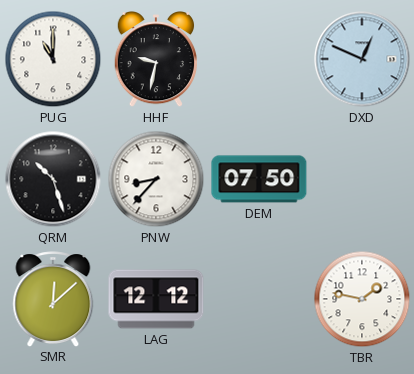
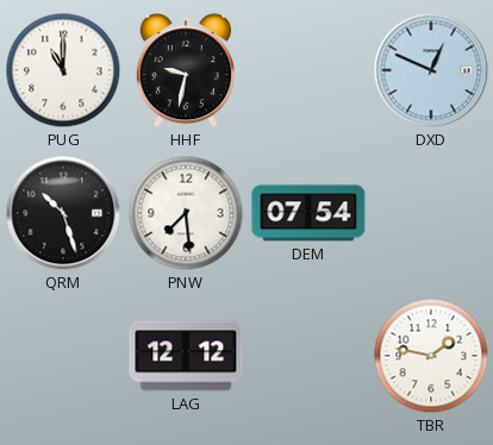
PNW: 8:37 -> 7:29 (186, 213)
DEM: 07:50 -> 07:54 (308, 213)
SMR: 12:08 -> none (53, 299)
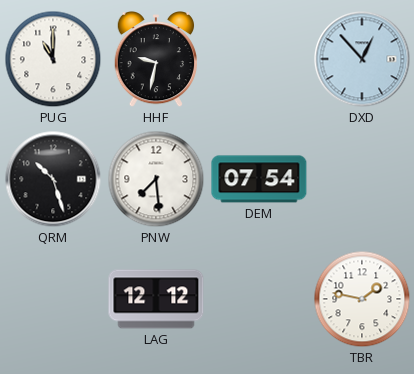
DXD: 12:49 -> 12:53 (362, 59)
